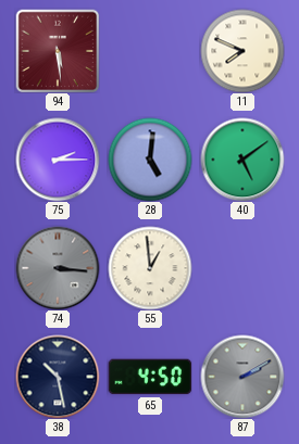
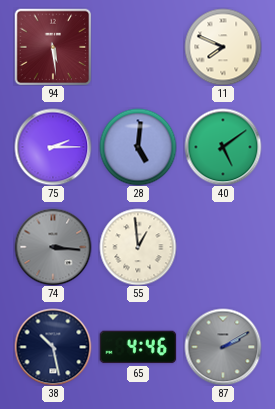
65: 4:50 -> 4:46 (138, 347)
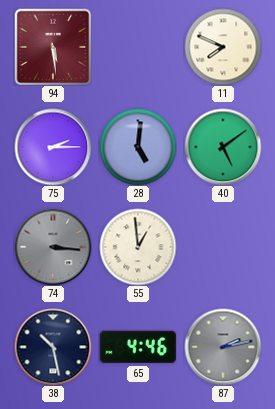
87: 2:10 -> 2:13 (223, 347)
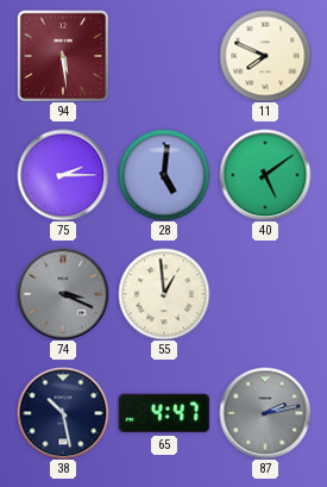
74: 3:16 -> 3:19 (63, 294)
65: 4:46 -> 4:47 (164, 413)
